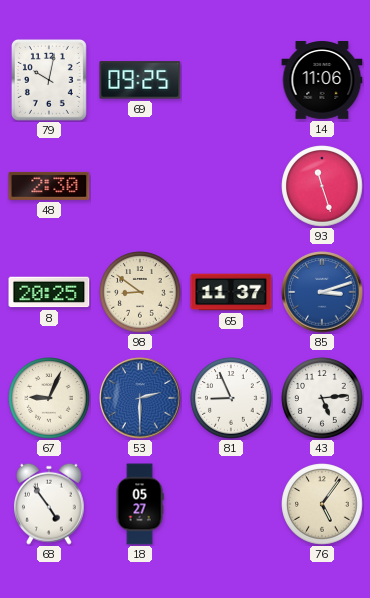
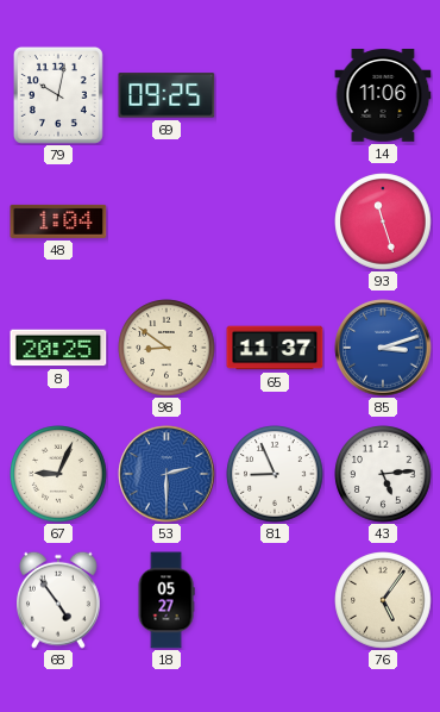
48: 2:30 -> 1:04 (58, 221)
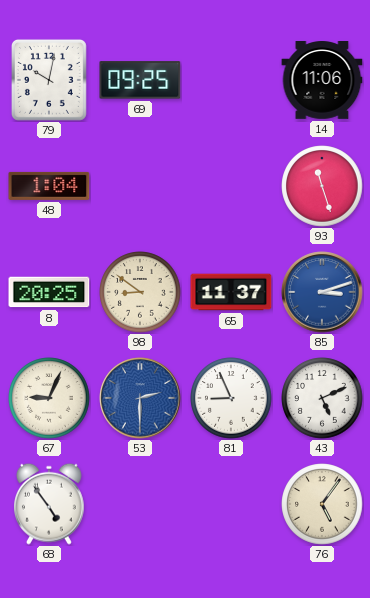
43: 5:14 -> 5:11 (322, 398)
18: 05:27 -> none (166, 600)
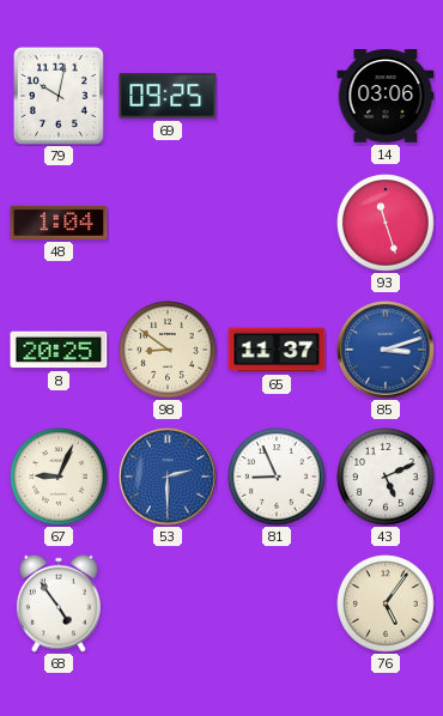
14: 11:06 -> 03:06 (386, 97)
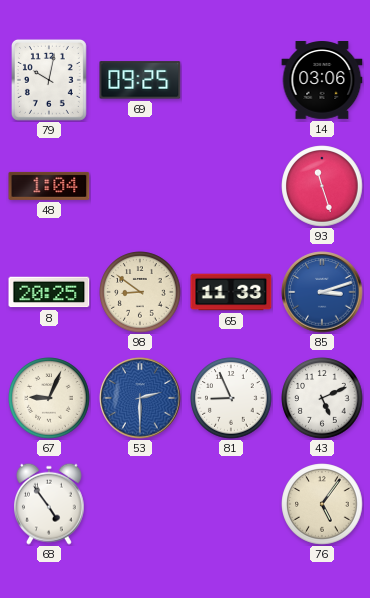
65: 11:37 -> 11:33 (231, 292)
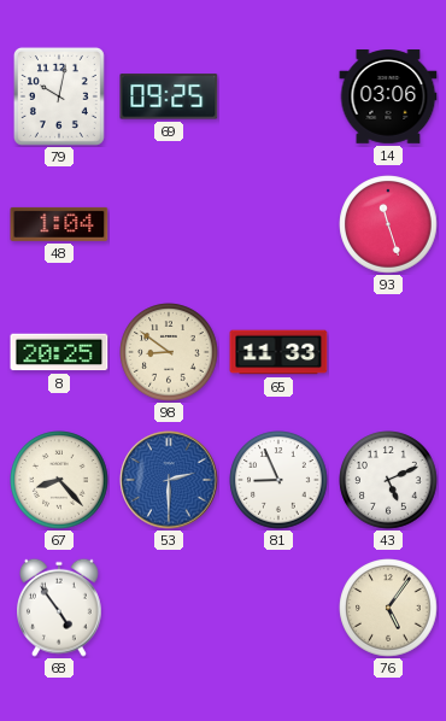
85: 3:12 -> none (322, 292)
67: 9:04 -> 8:23 (59, 480)
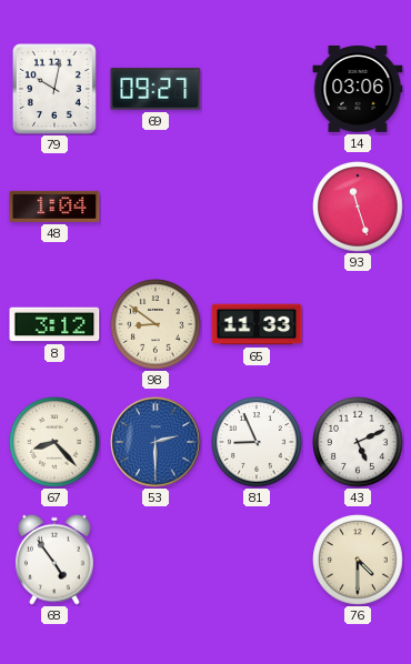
69: 09:25 -> 09:27 (156, 89)
8: 20:25 -> 3:12 (54, 324)
76: 5:06 -> 4:30 (358, 560)
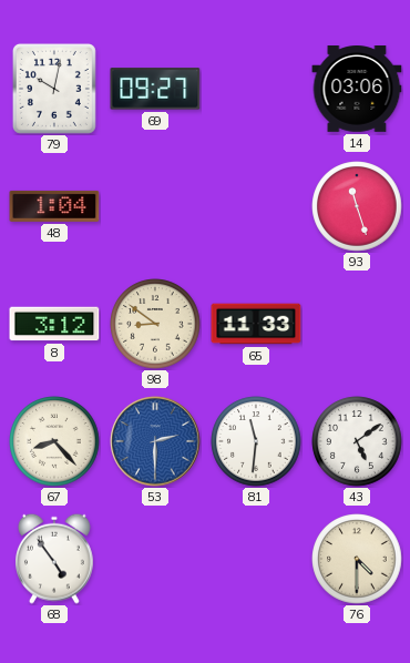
81: 8:56 -> 11:31 (256, 441)
43: 5:11 -> 5:09 (357, 441)
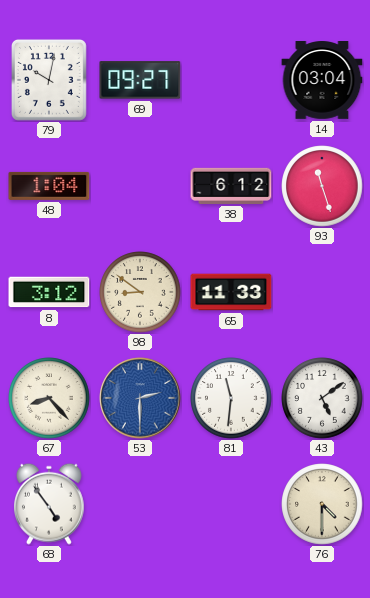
14: 03:06 -> 03:04 (322, 81)
38: none -> 6:12 (231, 186)
